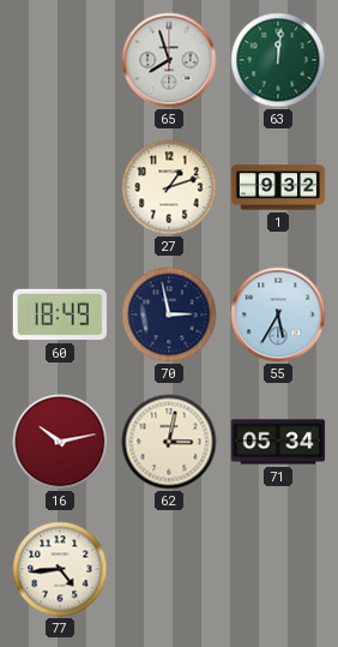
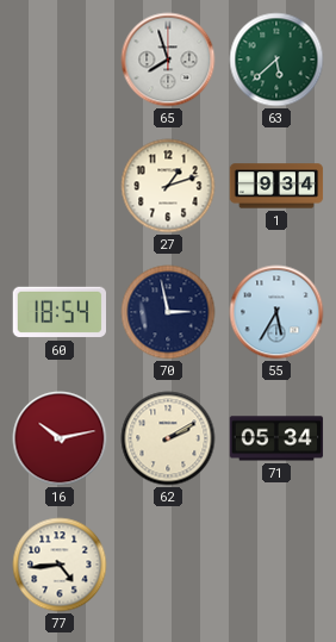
63: 12:01 -> 5:38 (276, 60)
1: 9:32 -> 9:34 (276, 186)
60: 18:49 -> 18:54 (58, 312)
62: 3:02 -> 2:10 (168, 438)
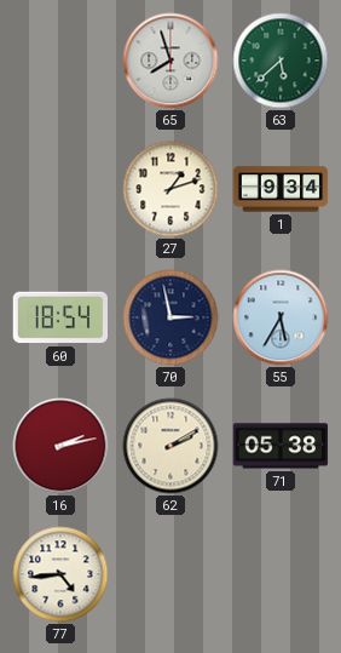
16: 10:13 -> 2:13 (60, 446)
71: 05:34 -> 05:38 (281, 446)
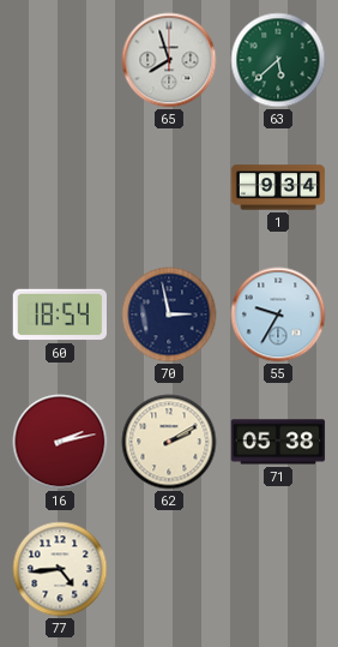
27: 1:12 -> none (170, 189)
55: 5:35 -> 9:35 (278, 314)
